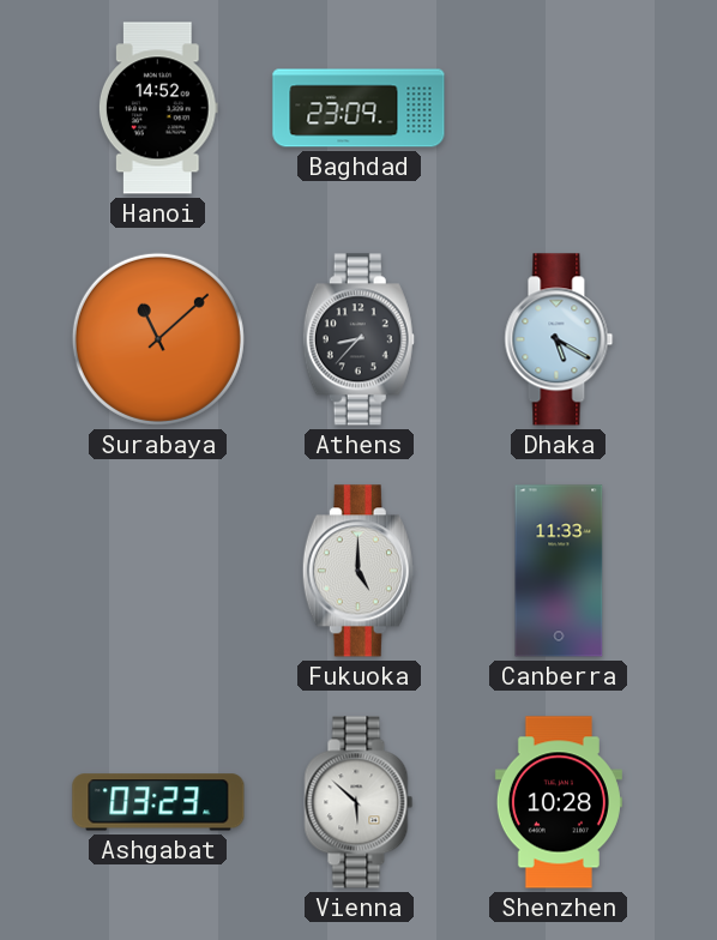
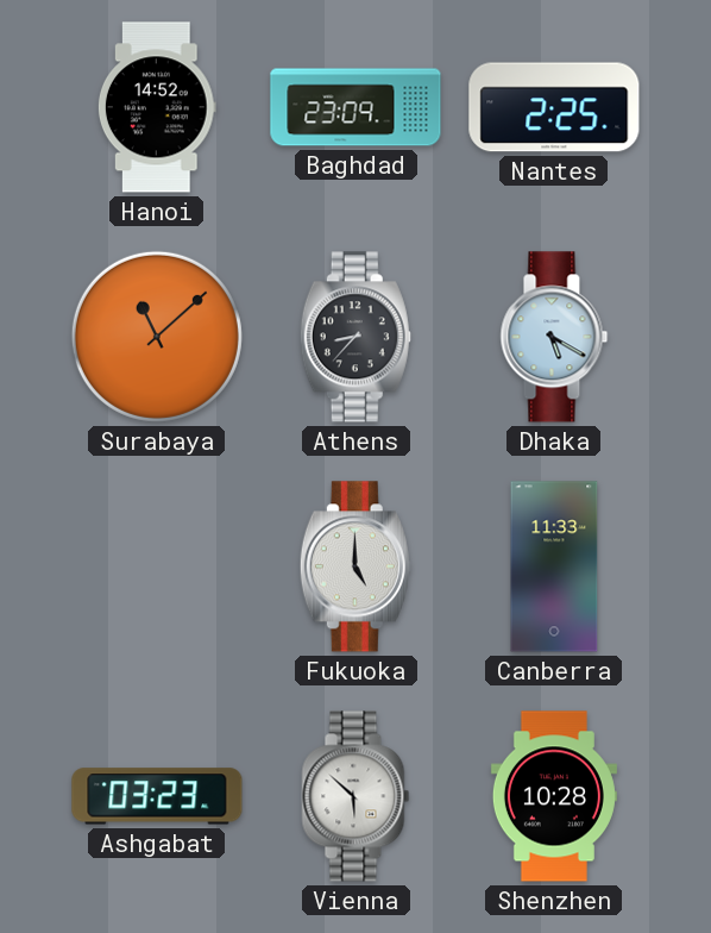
Nantes: none -> 2:25 (554, 107)
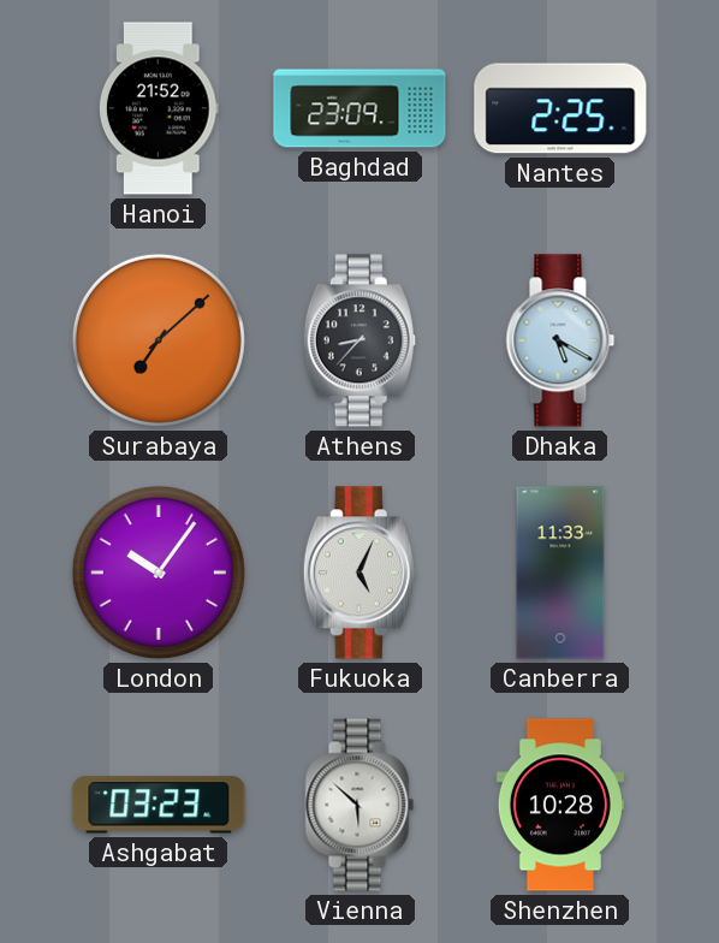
Hanoi: 14:52 -> 21:52 (159, 108)
Surabaya: 11:08 -> 7:08 (159, 340)
London: none -> 10:06 (159, 573)
Fukuoka: 5:00 -> 5:04 (359, 573)
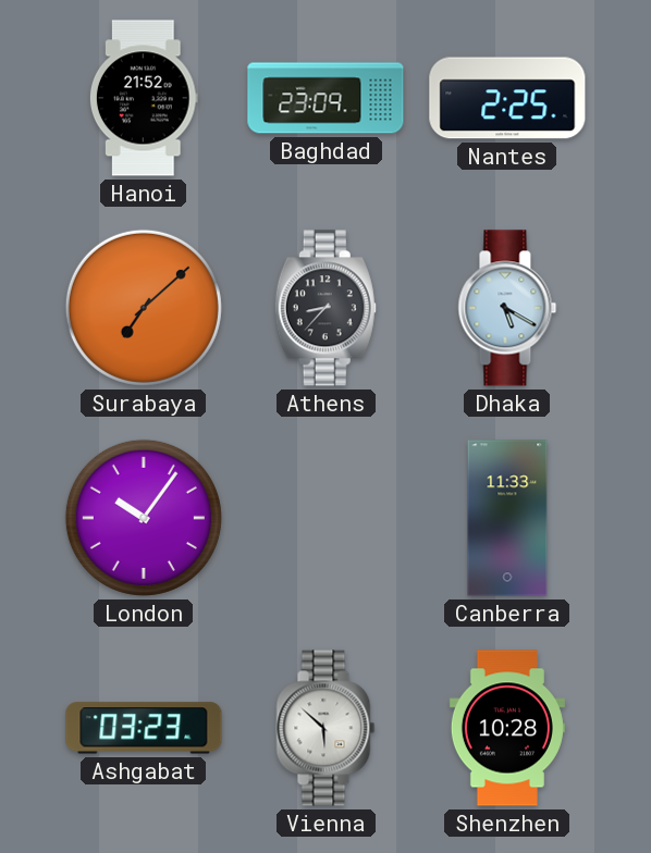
Fukuoka: 5:04 -> none (359, 573)
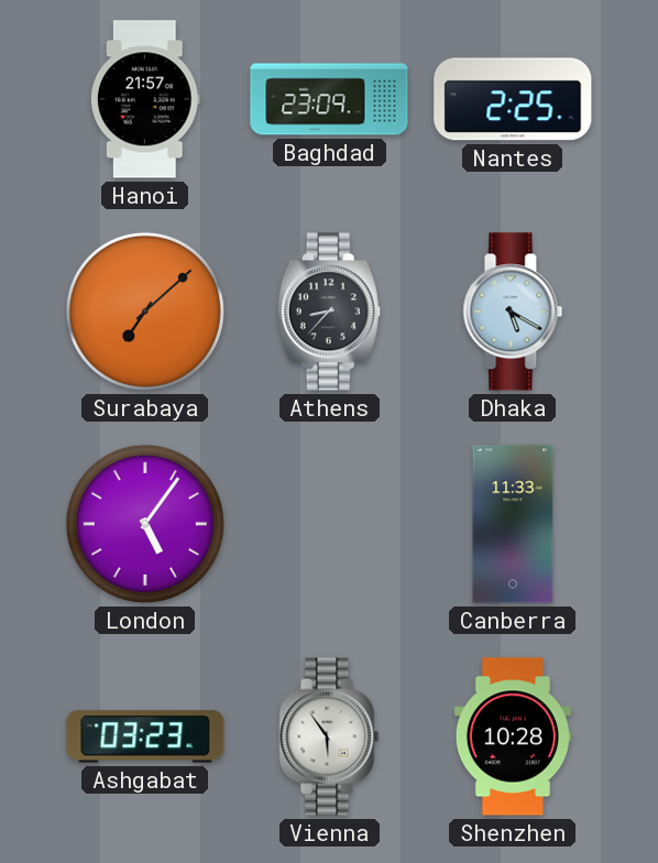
Hanoi: 21:52 -> 21:57 (145, 99)
London: 10:06 -> 5:06 (145, 524)
Vienna: 5:52 -> 5:54 (329, 736)
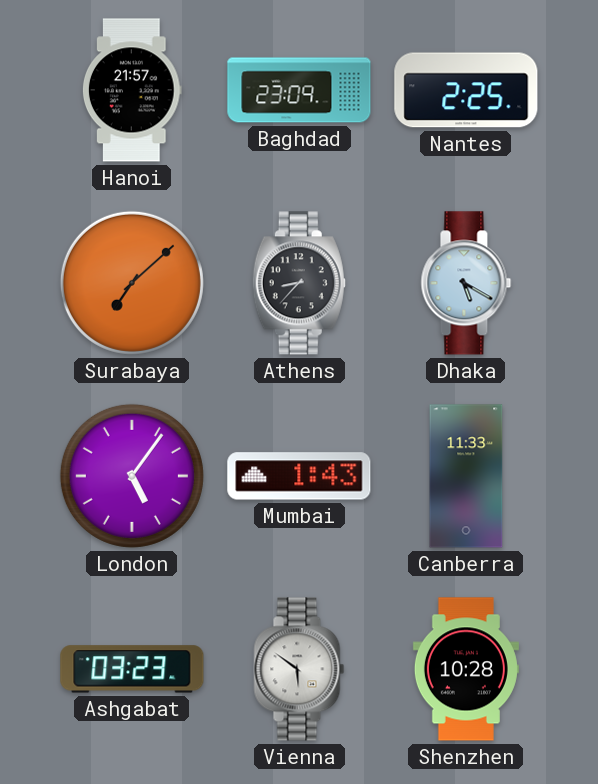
Mumbai: none -> 1:43 (299, 476)
Vienna: 5:54 -> 5:51 (299, 669)
